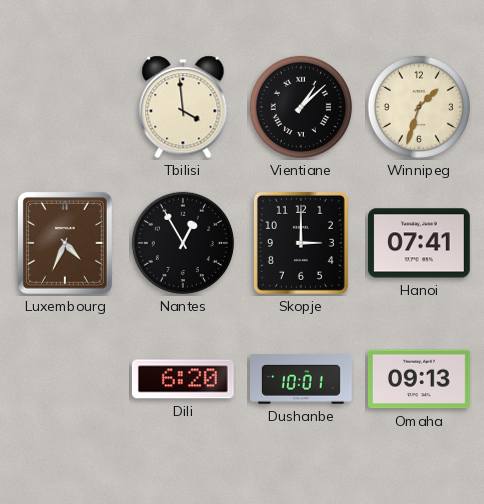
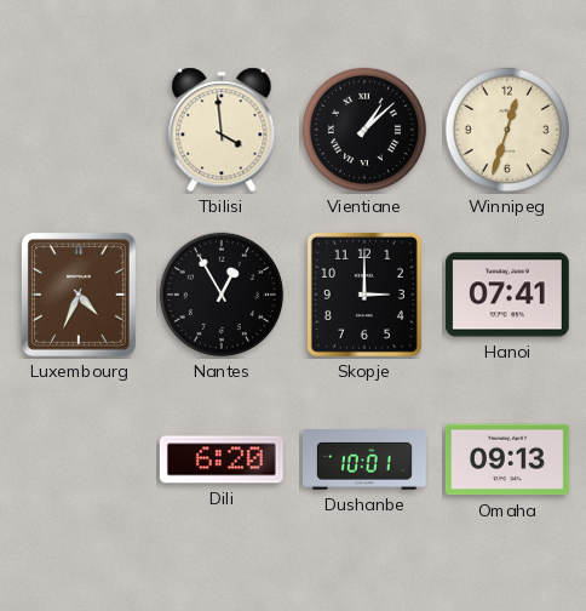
Winnipeg: 1:33 -> 12:33 (507, 130)
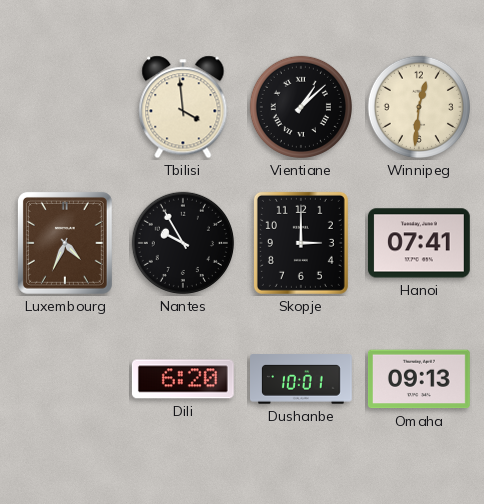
Winnipeg: 12:33 -> 12:31 (419, 107)
Nantes: 12:55 -> 9:55 (183, 243)
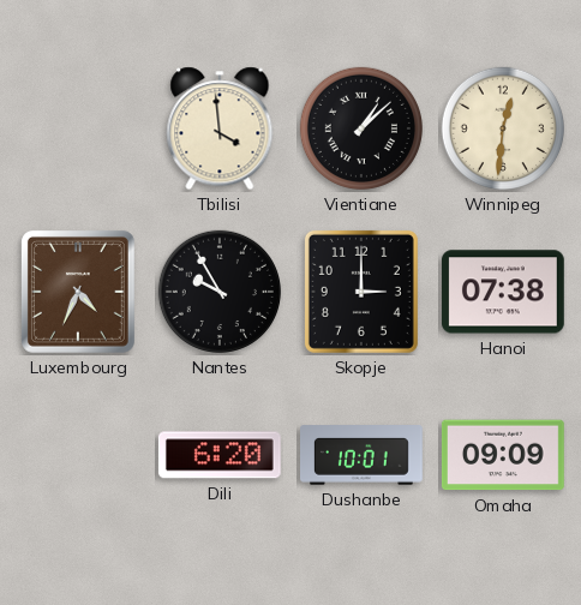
Hanoi: 07:41 -> 07:38 (503, 292)
Omaha: 09:13 -> 09:09 (503, 455)
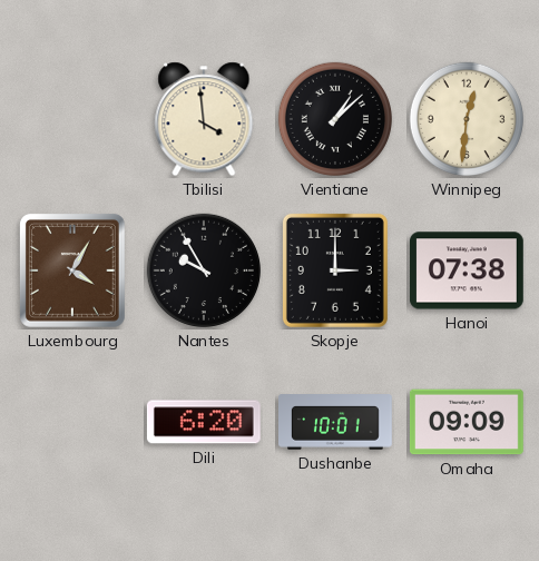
Luxembourg: 4:34 -> 4:05 (72, 270)
